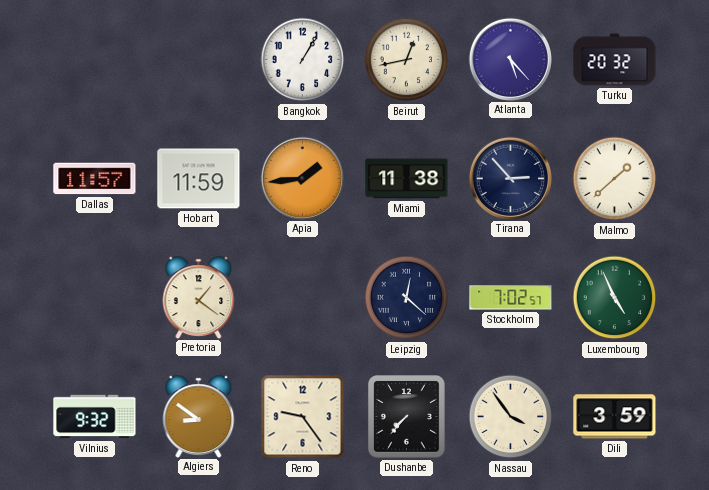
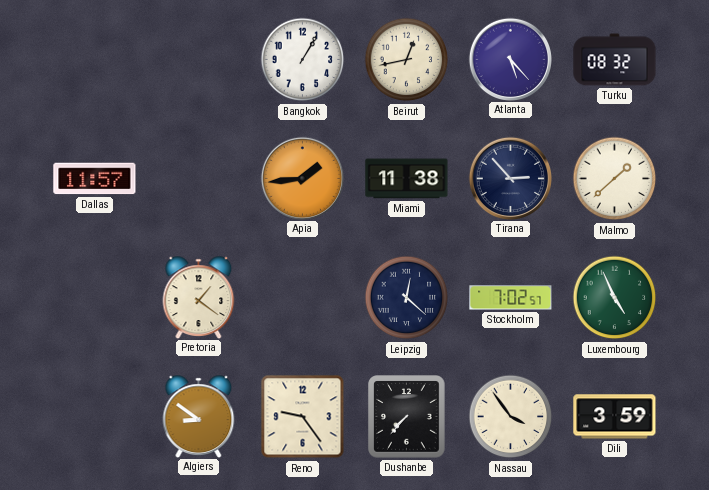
Turku: 20:32 -> 08:32 (615, 60)
Hobart: 11:59 -> none (199, 179)
Vilnius: 9:32 -> none (95, 417)
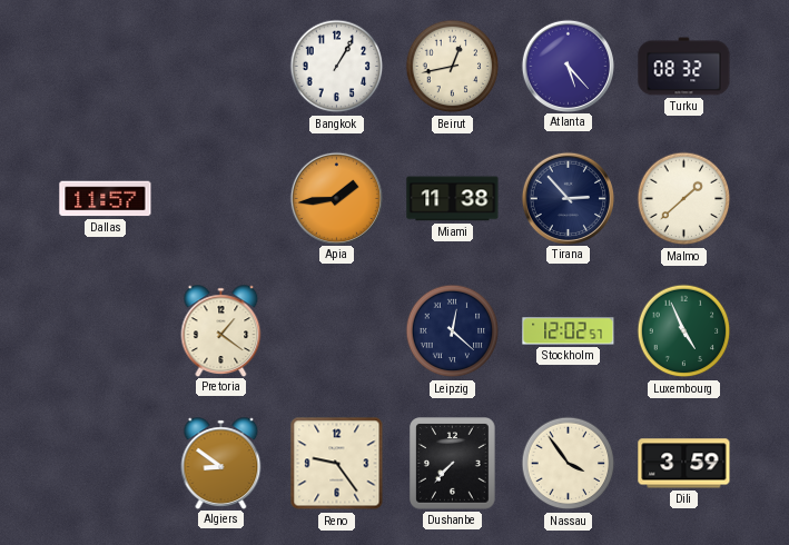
Stockholm: 7:02 -> 12:02 (569, 331)
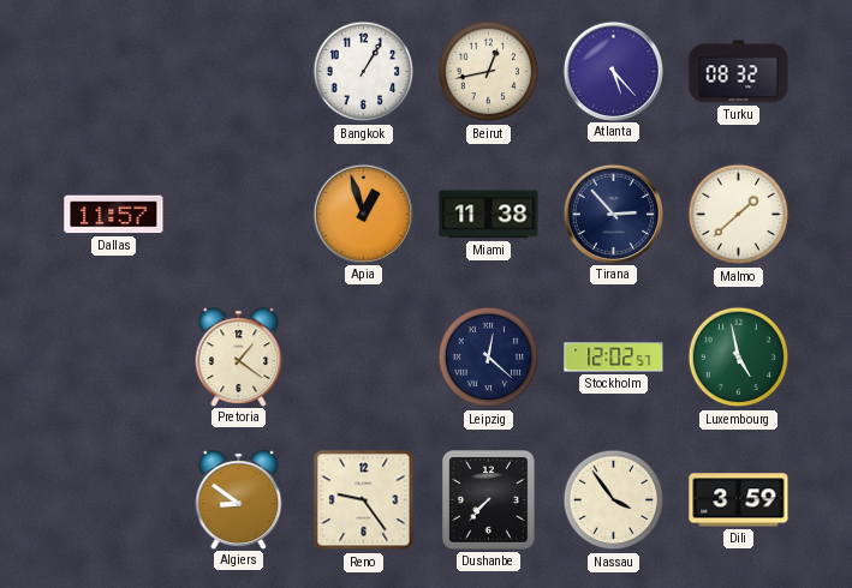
Apia: 1:44 -> 12:57 (363, 214)
Luxembourg: 4:56 -> 4:58 (739, 358)
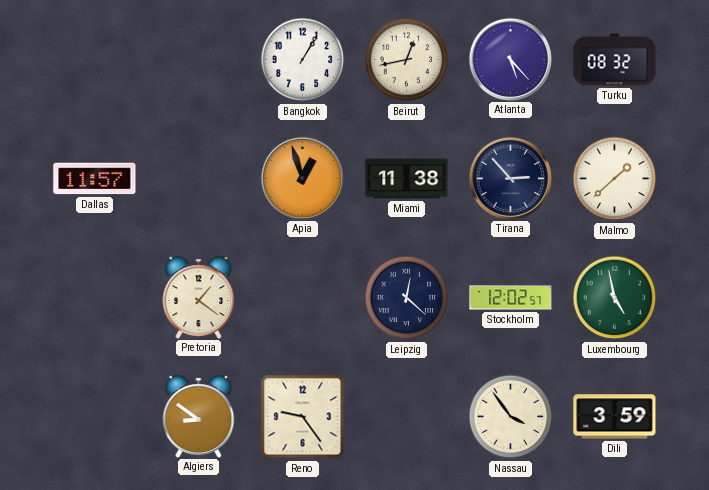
Dushanbe: 7:37 -> none (489, 500)
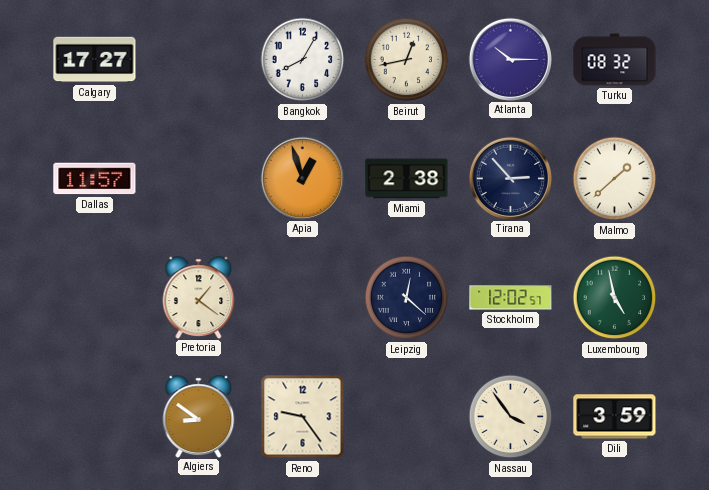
Calgary: none -> 17:27 (95, 60)
Bangkok: 1:05 -> 8:05 (303, 60)
Atlanta: 5:23 -> 10:15 (510, 59)
Miami: 11:38 -> 2:38 (407, 179)
